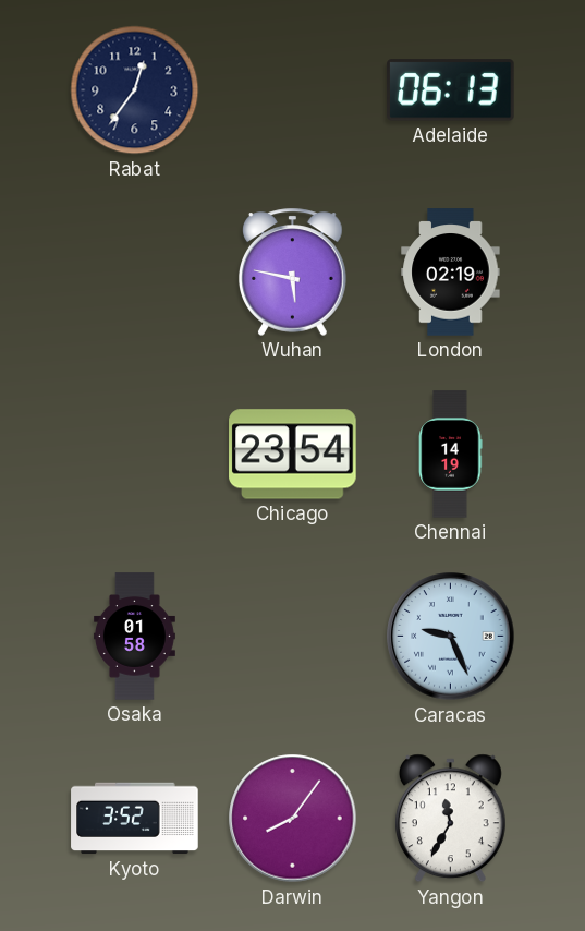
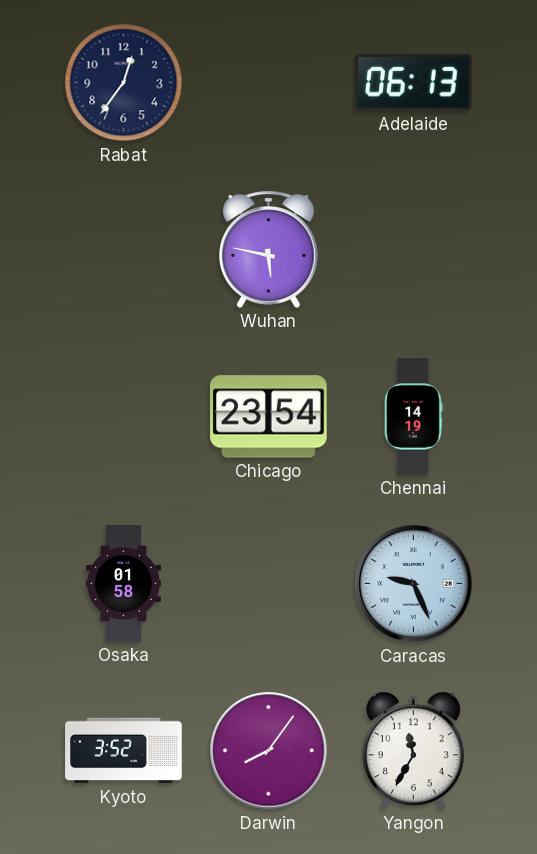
London: 02:19 -> none (451, 273)
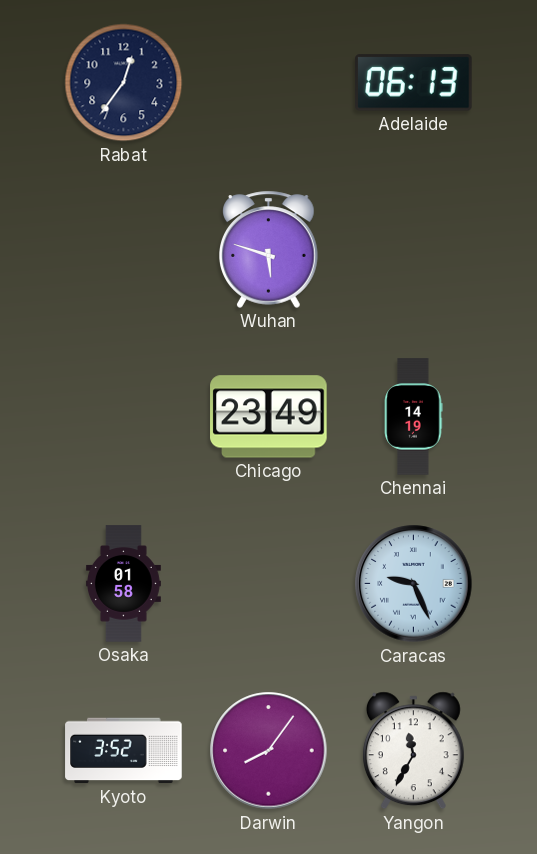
Wuhan: 5:47 -> 5:48 (269, 249)
Chicago: 23:54 -> 23:49 (269, 417)
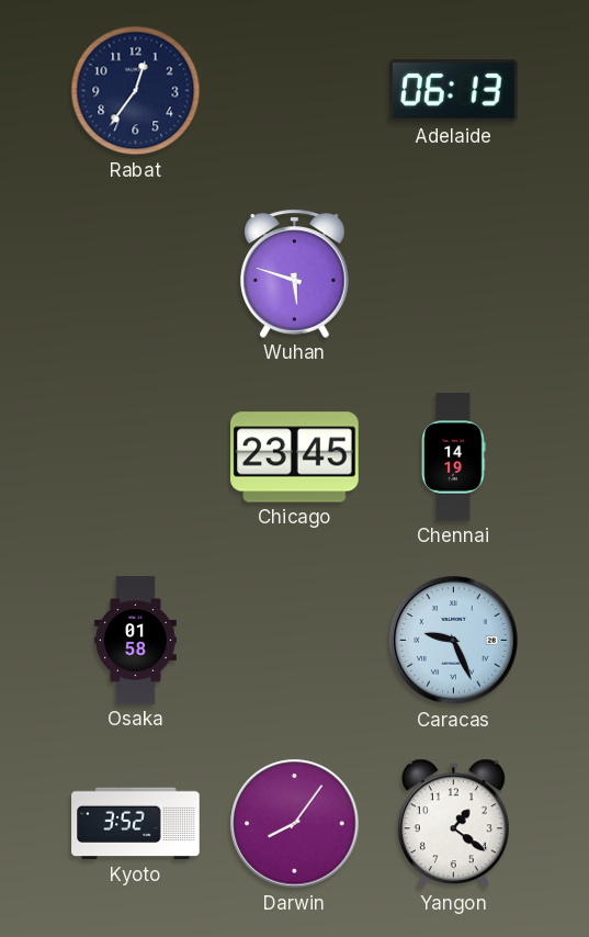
Chicago: 23:49 -> 23:45 (295, 458)
Yangon: 11:35 -> 1:21 (453, 824)
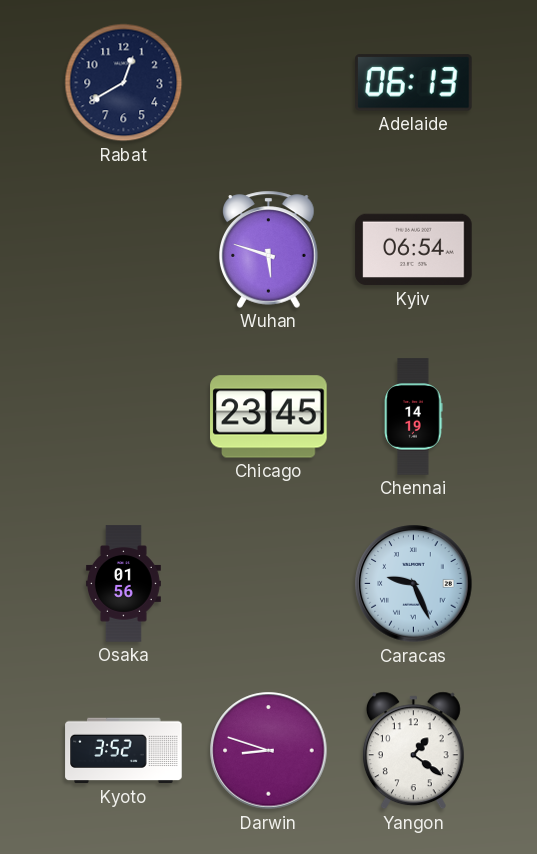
Rabat: 12:36 -> 12:40 (124, 83)
Kyiv: none -> 06:54 (414, 250)
Osaka: 01:58 -> 01:56 (123, 584)
Darwin: 8:06 -> 8:48 (269, 751)
